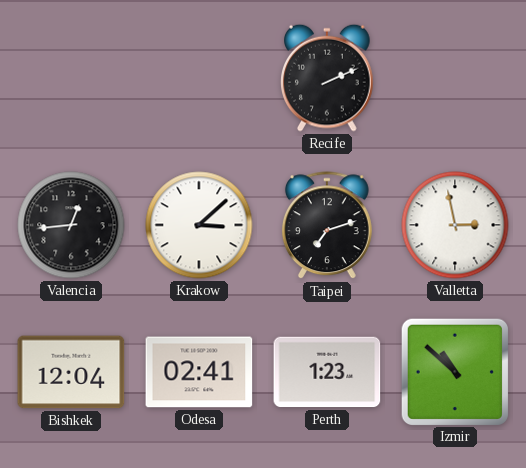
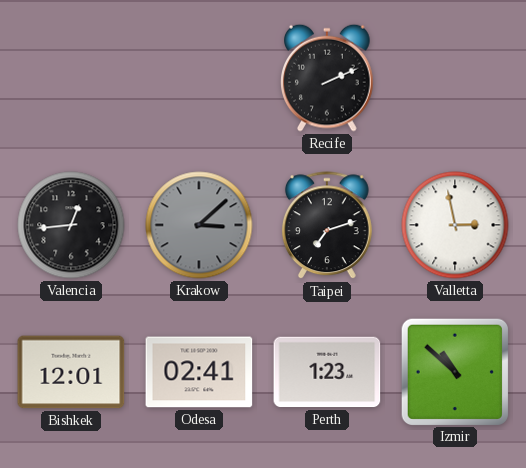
Krakow dial: white -> grey (199, 225)
Bishkek: 12:04 -> 12:01 (71, 372)
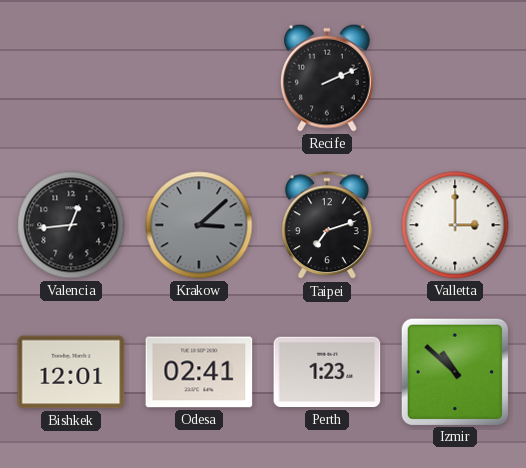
Valletta: 2:58 -> 3:00 (455, 225)
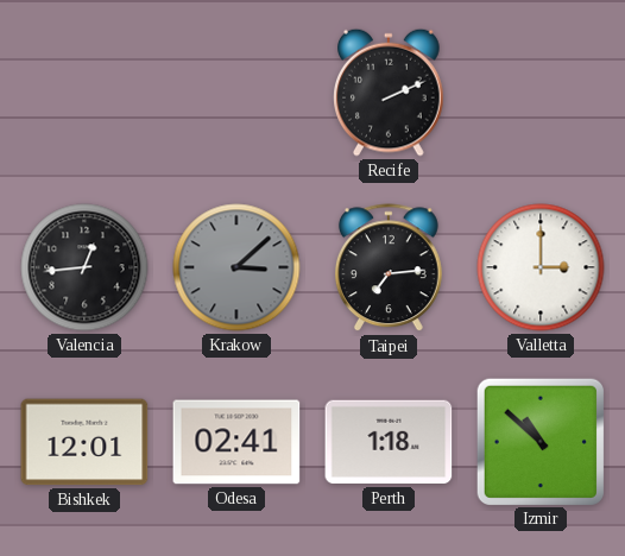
Taipei: 7:12 -> 7:14 (389, 268)
Perth: 1:23 -> 1:18 (389, 442)
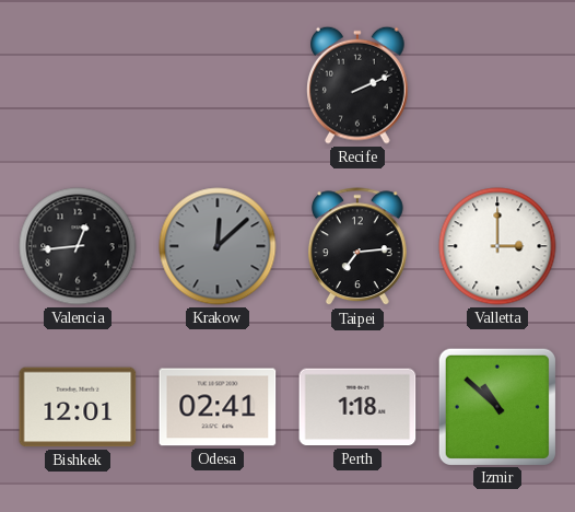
Krakow: 3:08 -> 12:08 (218, 246)
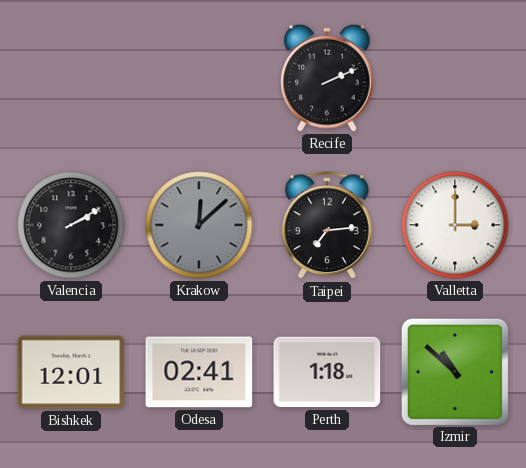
Valencia: 12:44 -> 2:10 (71, 225)
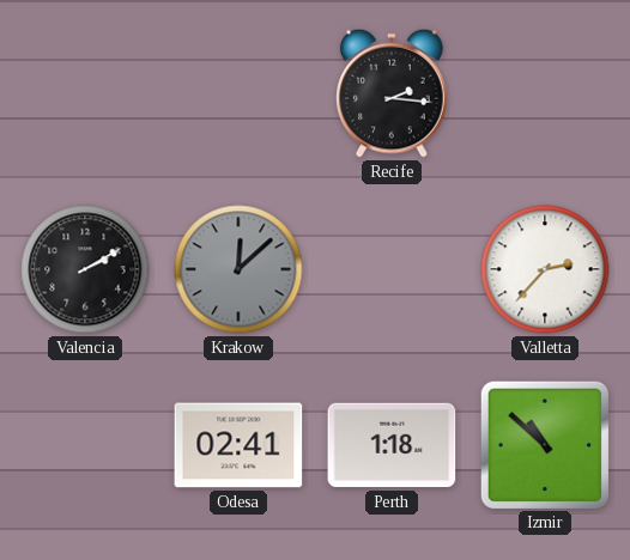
Recife: 2:11 -> 2:16 (392, 93)
Taipei: 7:14 -> none (327, 226)
Valletta: 3:00 -> 2:37 (545, 269)
Bishkek: 12:01 -> none (71, 372)
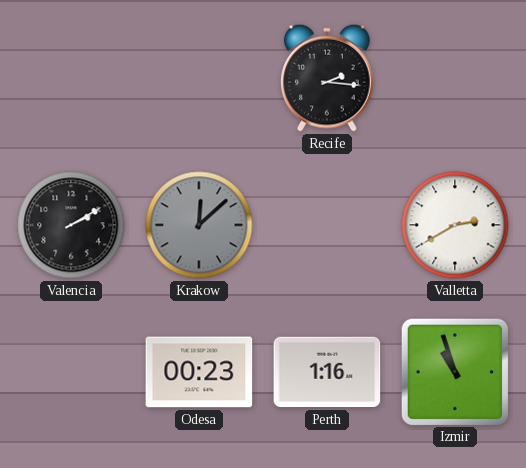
Valletta: 2:37 -> 2:40 (455, 225)
Odesa: 02:41 -> 00:23 (199, 372)
Perth: 1:18 -> 1:16 (327, 372)
Izmir: 10:52 -> 10:57 (454, 371)
